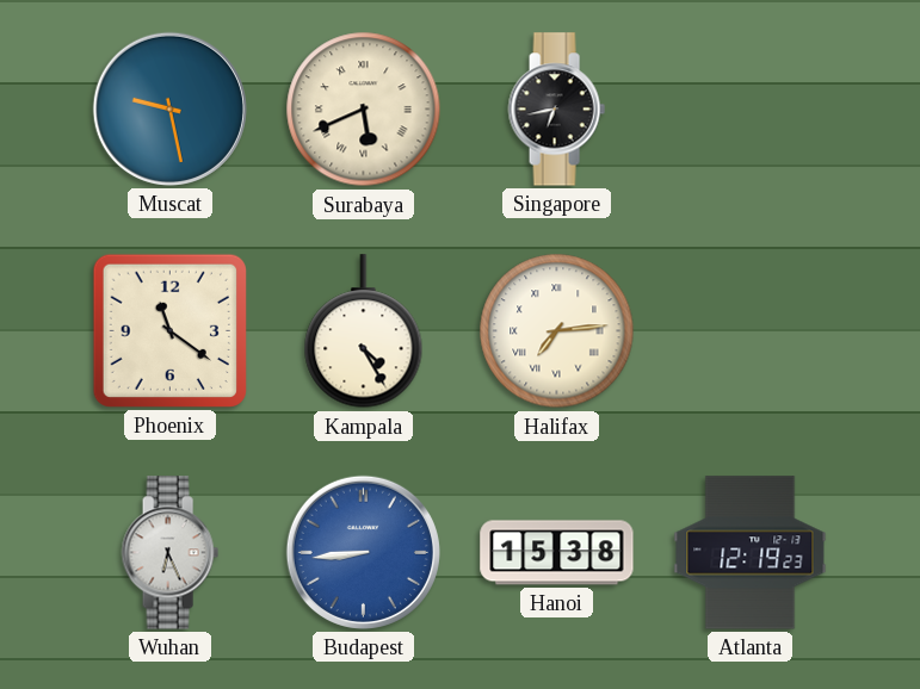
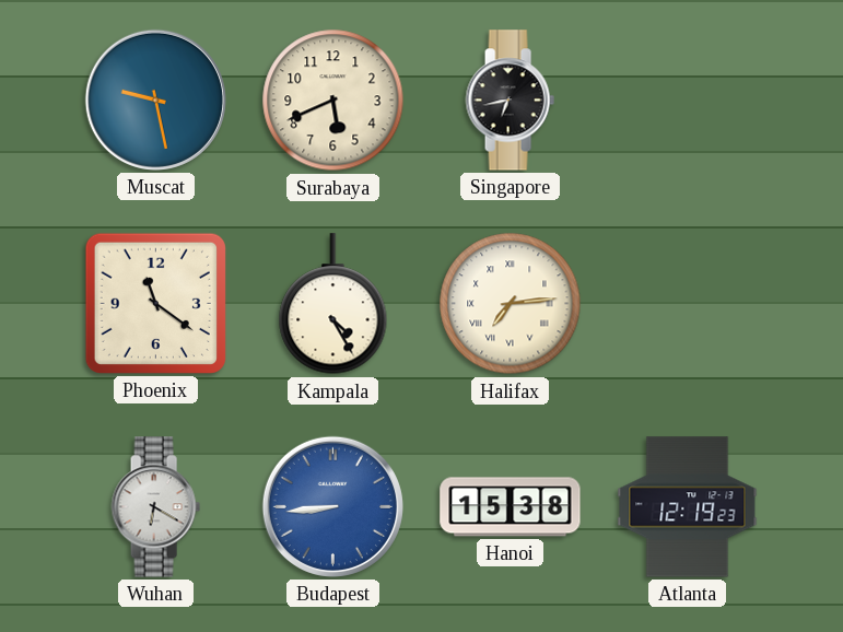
Surabaya numerals: Roman -> Arabic (333, 101)
Wuhan: 6:26 -> 6:20 (155, 507)
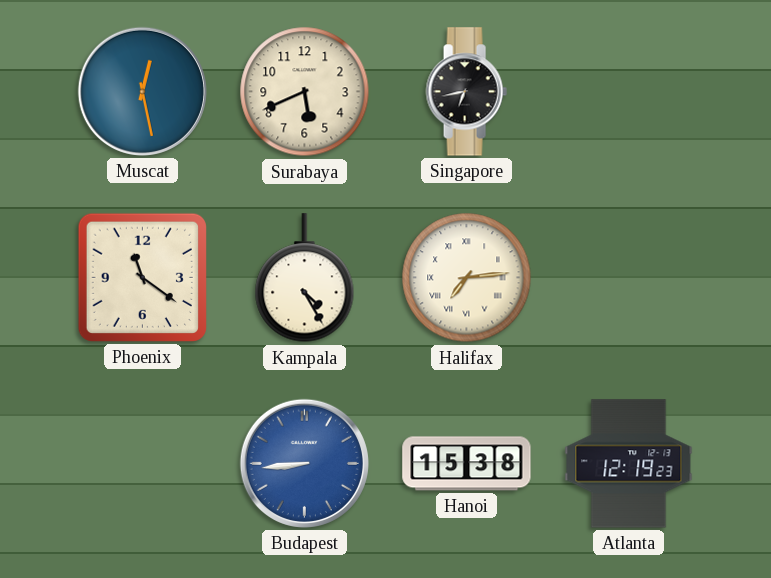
Muscat: 9:28 -> 12:28 (142, 91)
Wuhan: 6:20 -> none (155, 507)
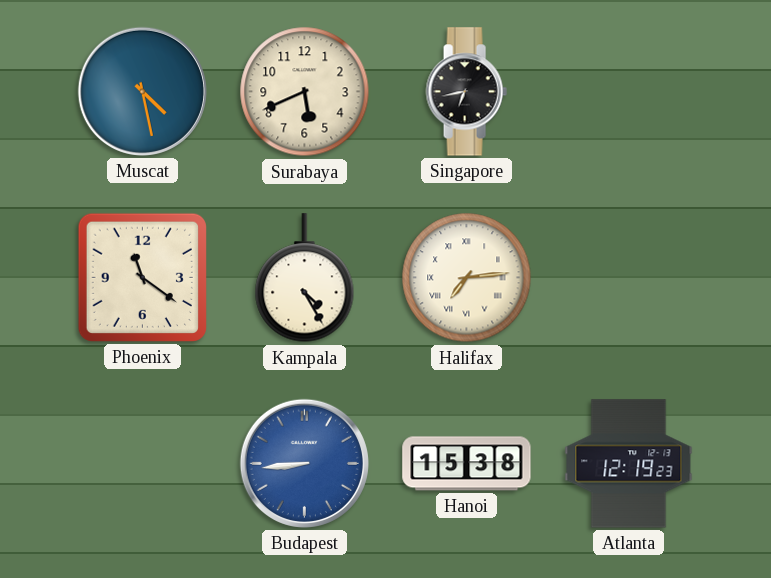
Muscat: 12:28 -> 4:28 (142, 91)
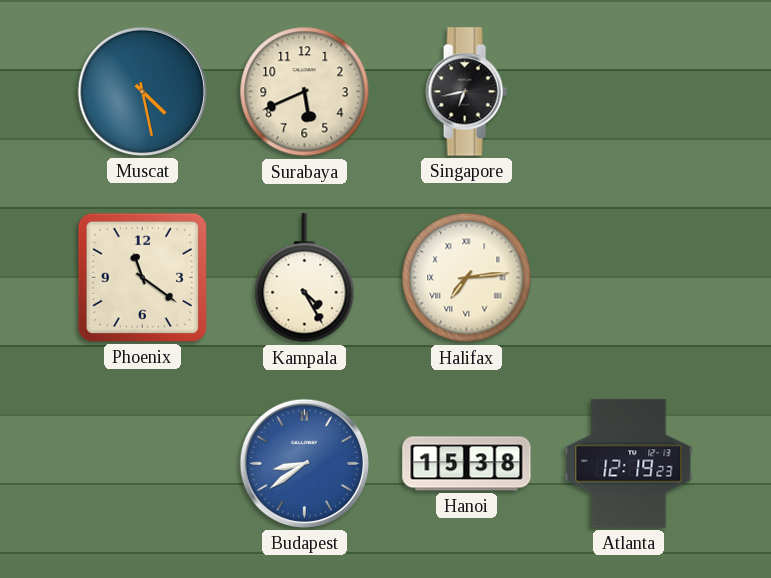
Budapest: 8:44 -> 8:39 (304, 463)
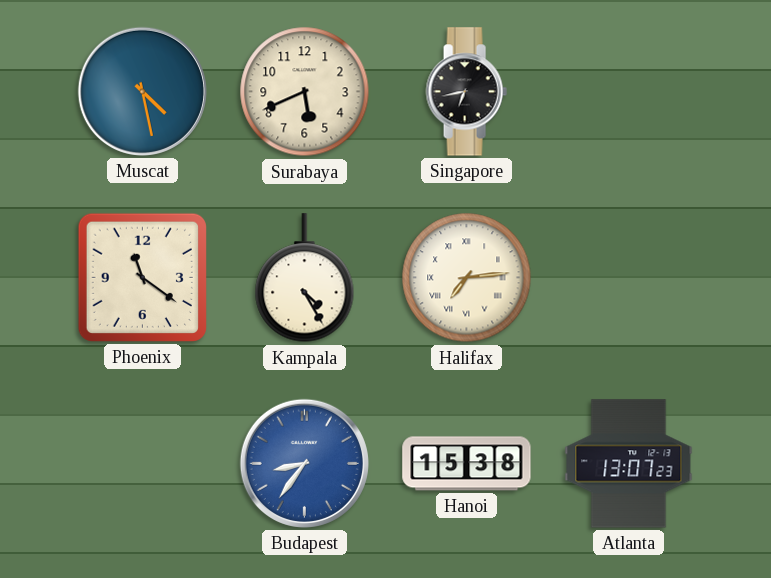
Budapest: 8:39 -> 8:36 (304, 463)
Atlanta: 12:19 -> 13:07 (629, 464)
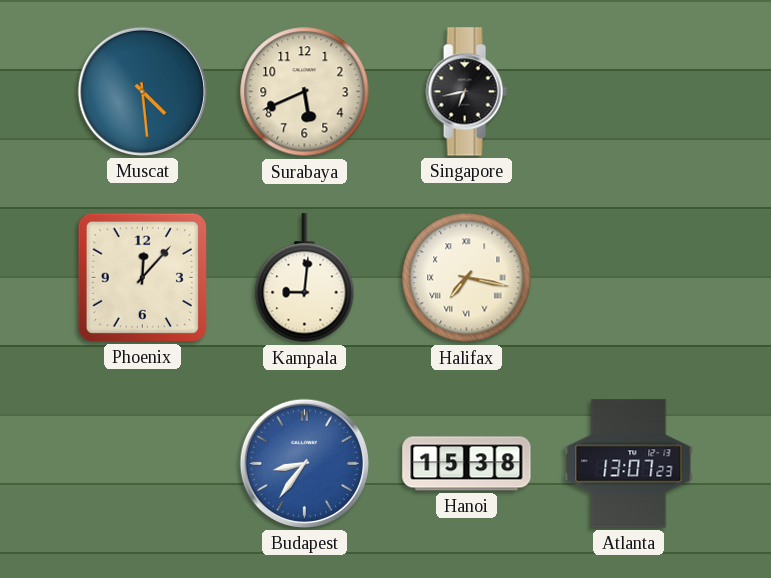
Muscat: 4:28 -> 4:29 (142, 91)
Phoenix: 11:21 -> 12:07 (142, 277)
Kampala: 4:25 -> 9:01 (305, 278)
Halifax: 7:14 -> 7:17 (467, 278)
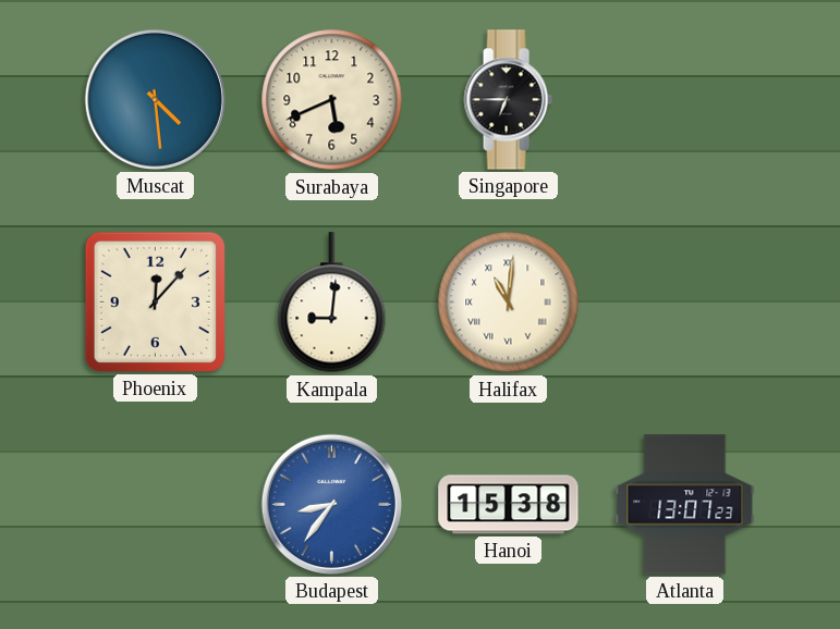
Singapore: 6:43 -> 6:45 (508, 100)
Halifax: 7:17 -> 11:01 (509, 303)
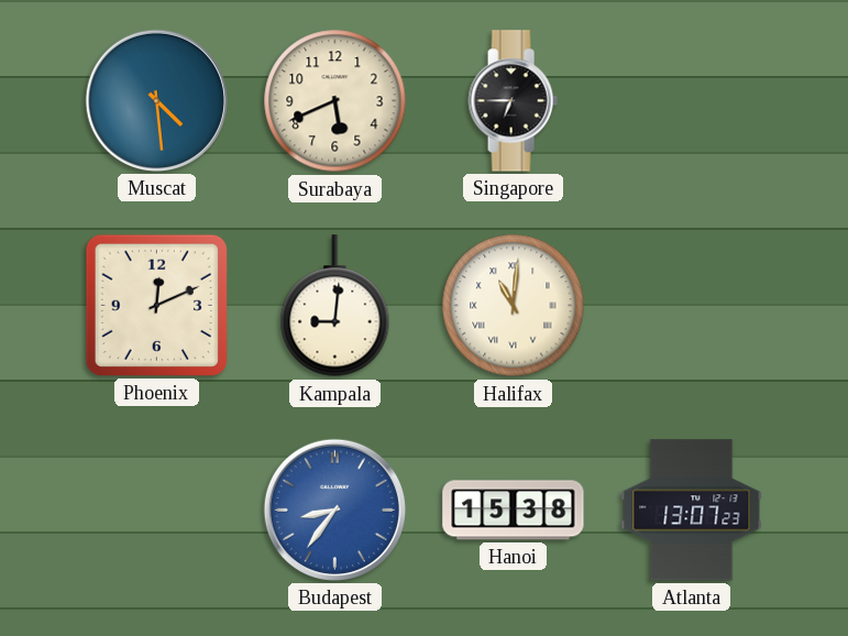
Phoenix: 12:07 -> 12:11 (156, 305)
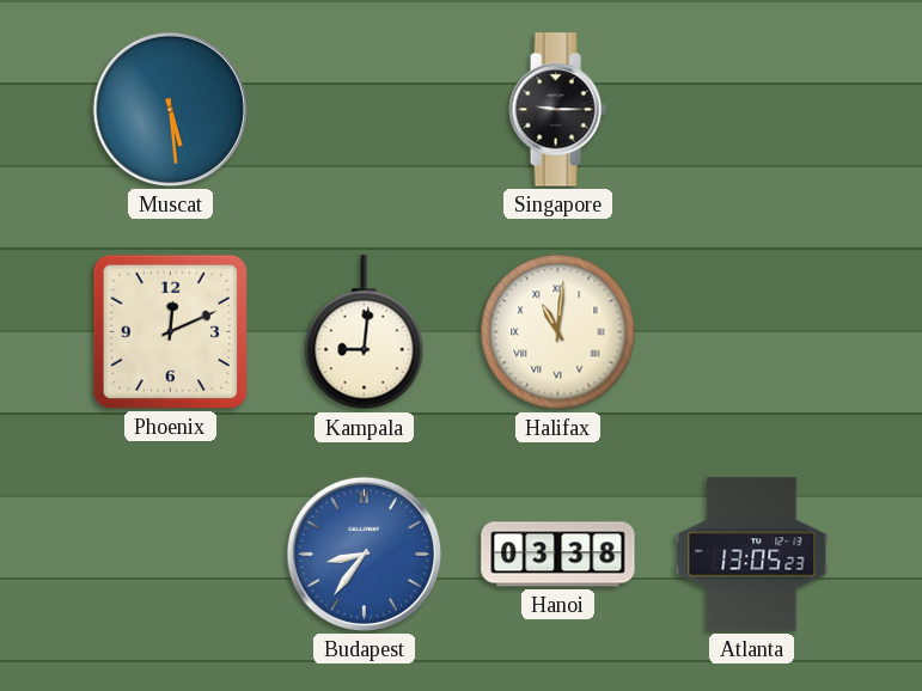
Muscat: 4:29 -> 5:29 (170, 109)
Surabaya: 5:41 -> none (335, 101)
Singapore: 6:45 -> 9:15 (557, 110)
Hanoi: 15:38 -> 03:38 (558, 555)
Atlanta: 13:07 -> 13:05 (752, 555)
